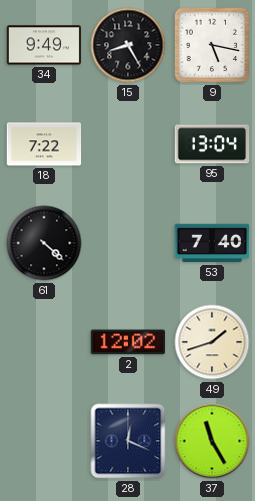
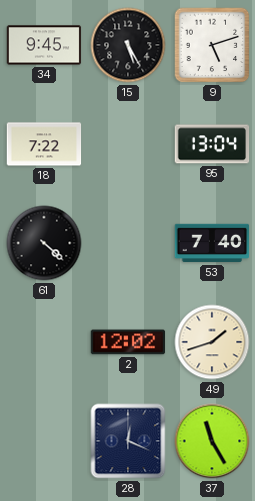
34: 9:49 -> 9:45 (44, 45)
15: 8:25 -> 5:25 (128, 45)
9: 5:17 -> 5:12 (212, 45)
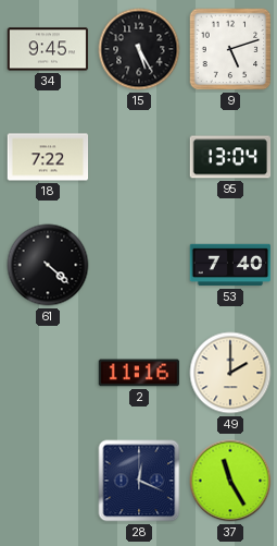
2: 12:02 -> 11:16 (139, 373)
49: 1:42 -> 2:00 (230, 373)
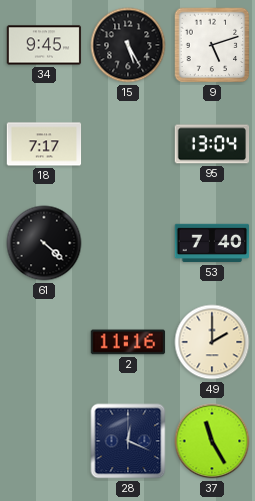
18: 7:22 -> 7:17 (44, 144)
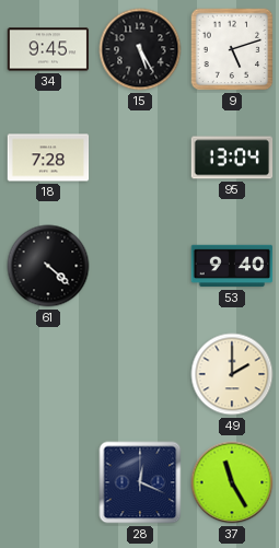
18: 7:17 -> 7:28 (48, 158)
53: 7:40 -> 9:40 (232, 266)
2: 11:16 -> none (128, 342)
